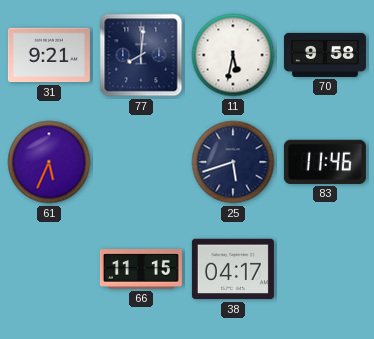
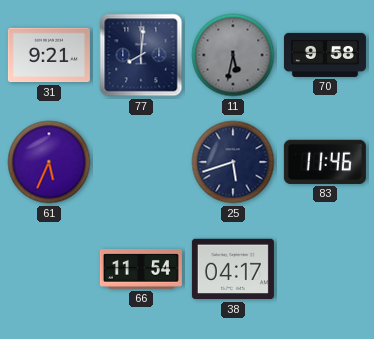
11 dial: white -> grey (233, 55)
66: 11:15 -> 11:54 (141, 269)
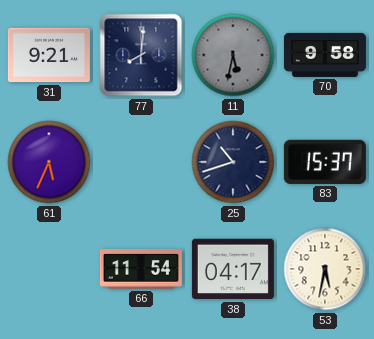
25: 5:42 -> 10:42 (233, 162)
83: 11:46 -> 15:37 (325, 162)
53: none -> 5:32 (325, 269)
